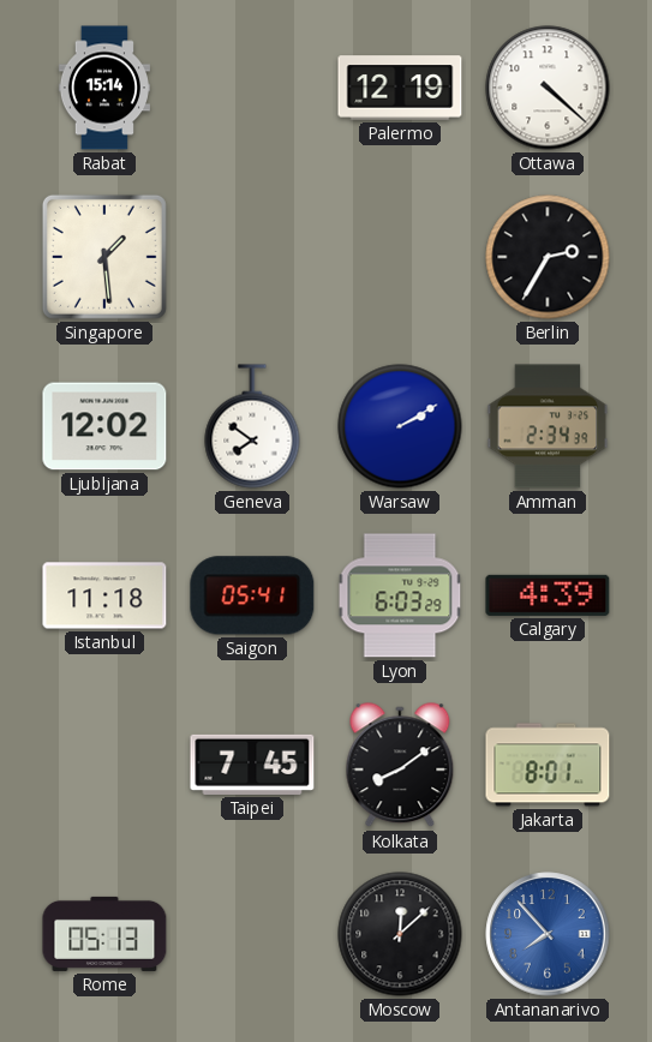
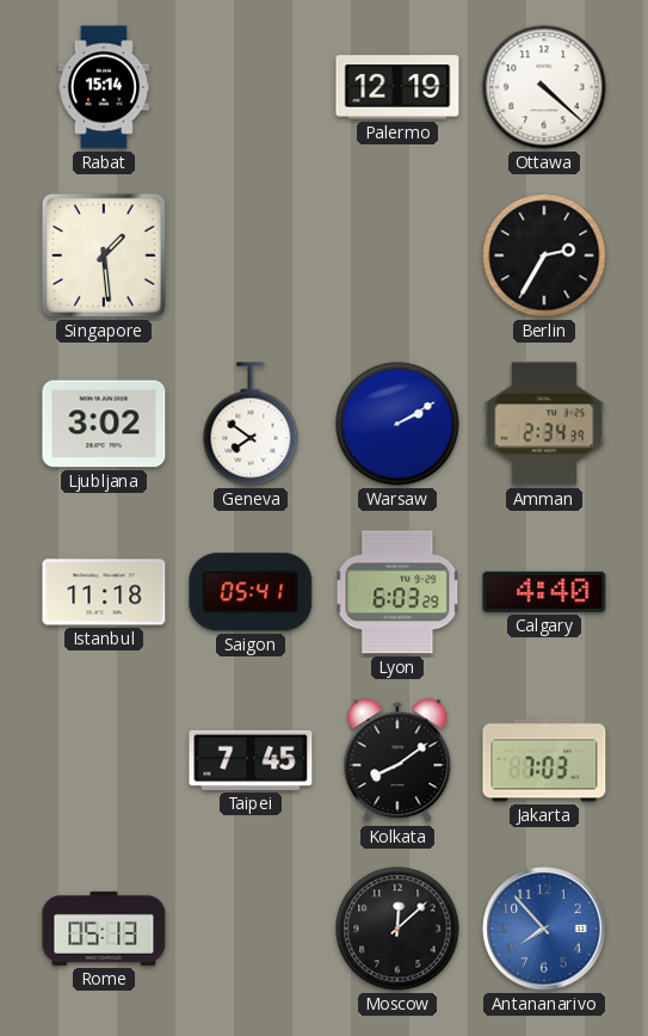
Ljubljana: 12:02 -> 3:02 (104, 424)
Calgary: 4:39 -> 4:40 (544, 592)
Jakarta: 8:01 -> 7:03 (544, 760)
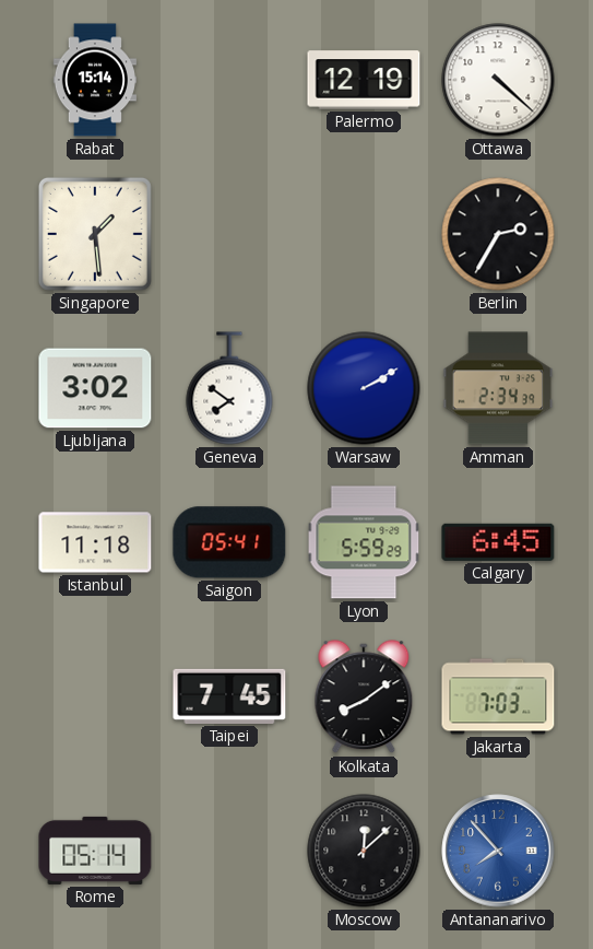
Lyon: 6:03 -> 5:59 (364, 542)
Calgary: 4:40 -> 6:45 (498, 542)
Rome: 05:13 -> 05:14 (95, 851)
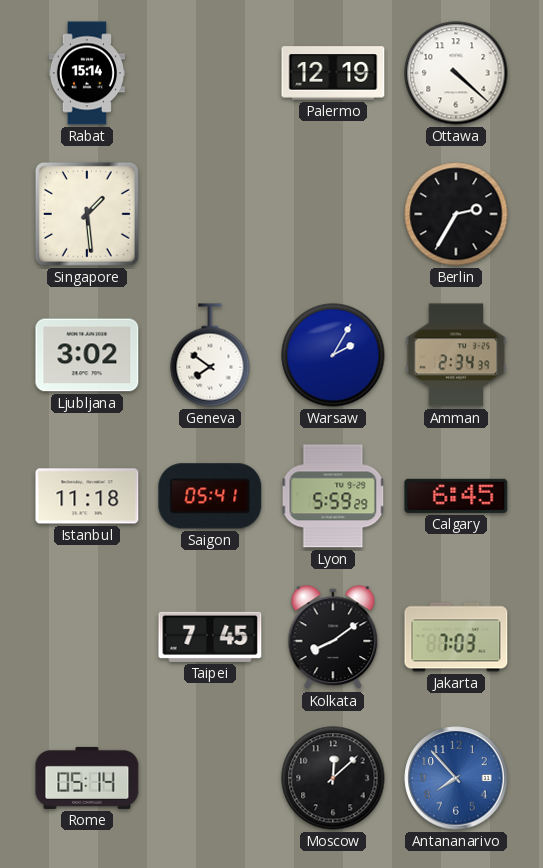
Warsaw: 2:10 -> 2:05 (333, 355)
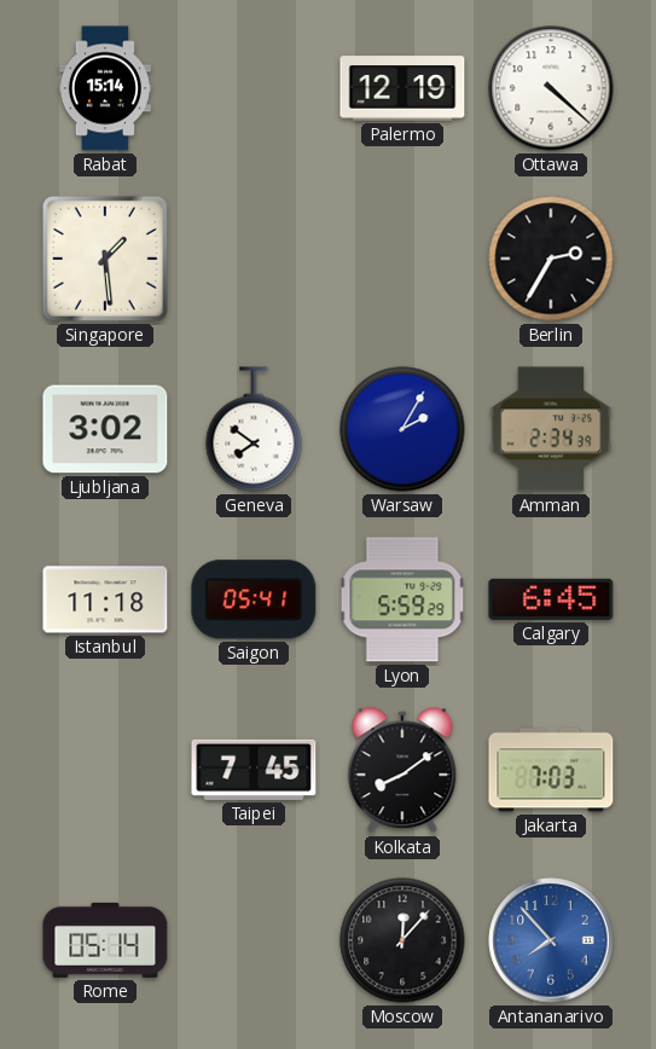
Moscow: 12:08 -> 12:07 (402, 940)
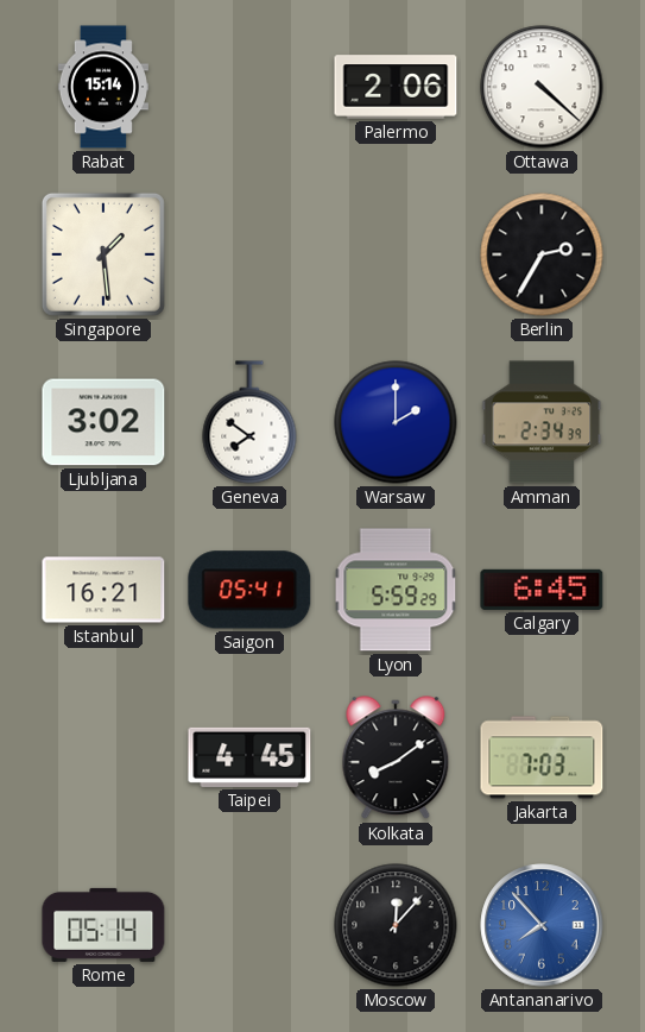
Palermo: 12:19 -> 2:06 (396, 87)
Warsaw: 2:05 -> 2:00 (396, 422)
Istanbul: 11:18 -> 16:21 (103, 590)
Taipei: 7:45 -> 4:45 (249, 757)
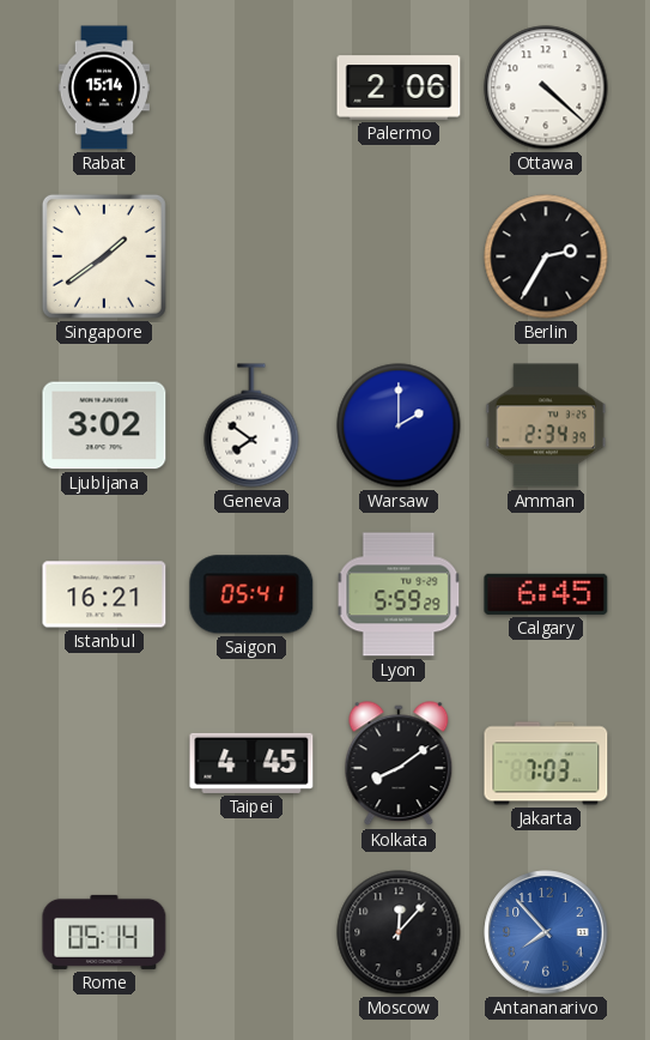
Singapore: 1:29 -> 1:39 (104, 256)
